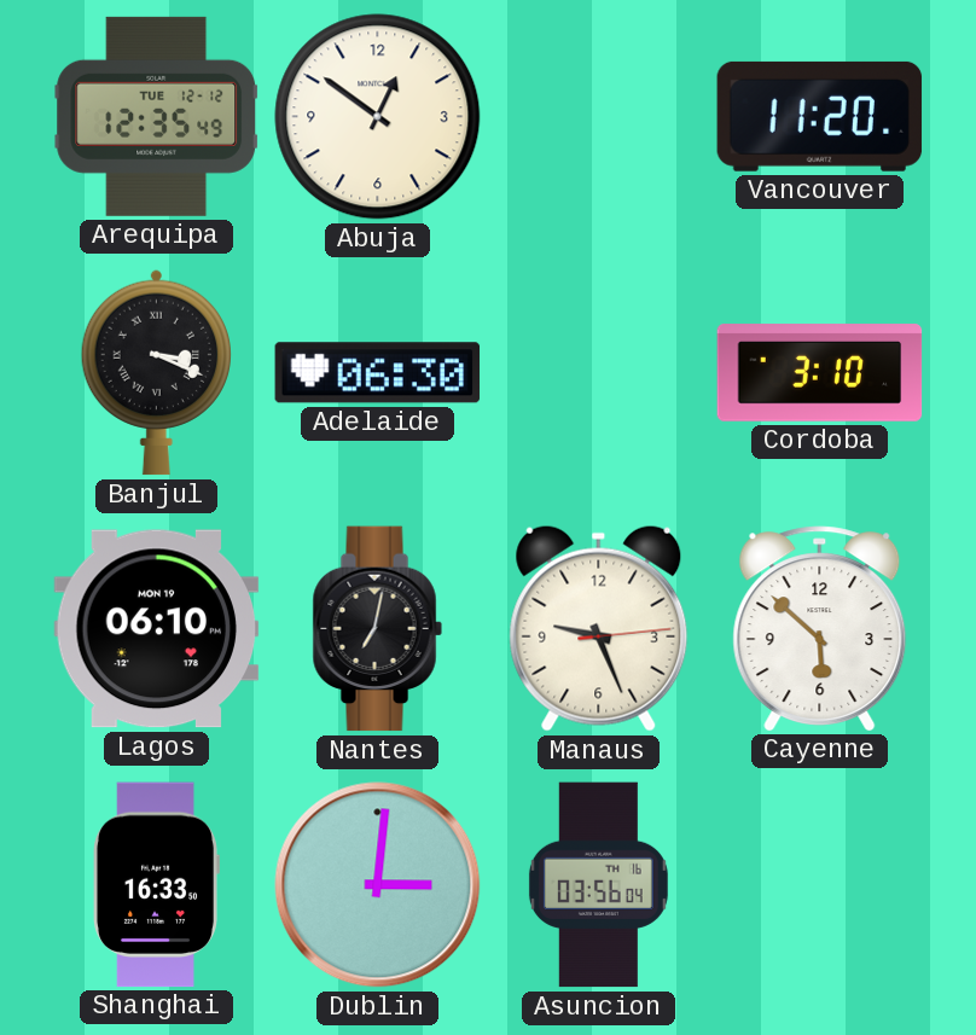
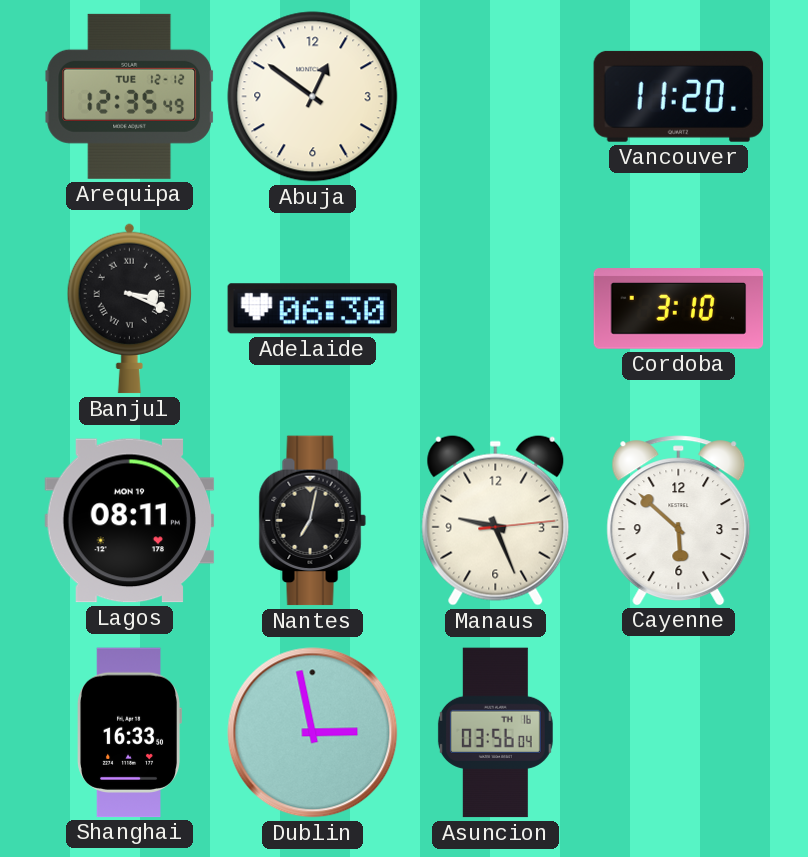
Lagos: 06:10 -> 08:11 (130, 521)
Dublin: 3:01 -> 2:58 (313, 733)
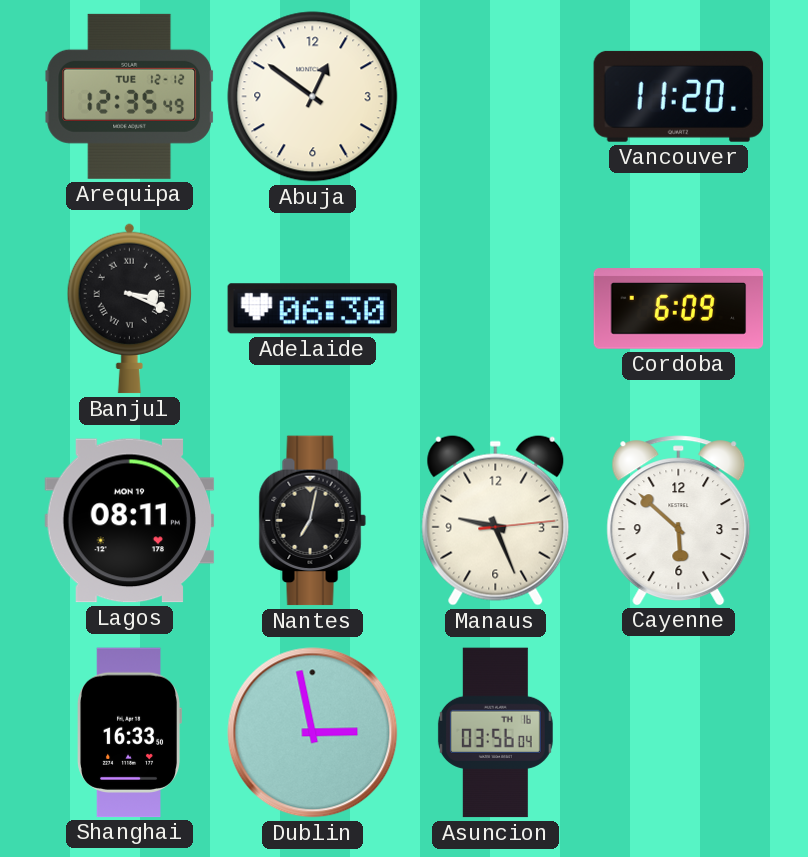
Cordoba: 3:10 -> 6:09 (679, 309)
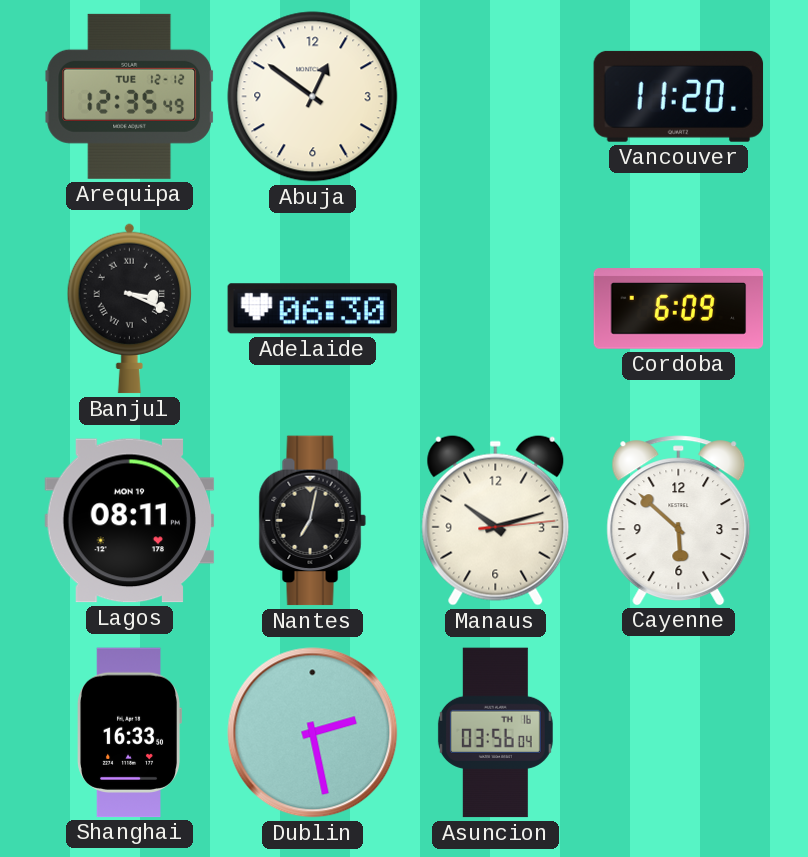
Manaus: 9:26 -> 10:12 (496, 520)
Dublin: 2:58 -> 2:28 (313, 733)
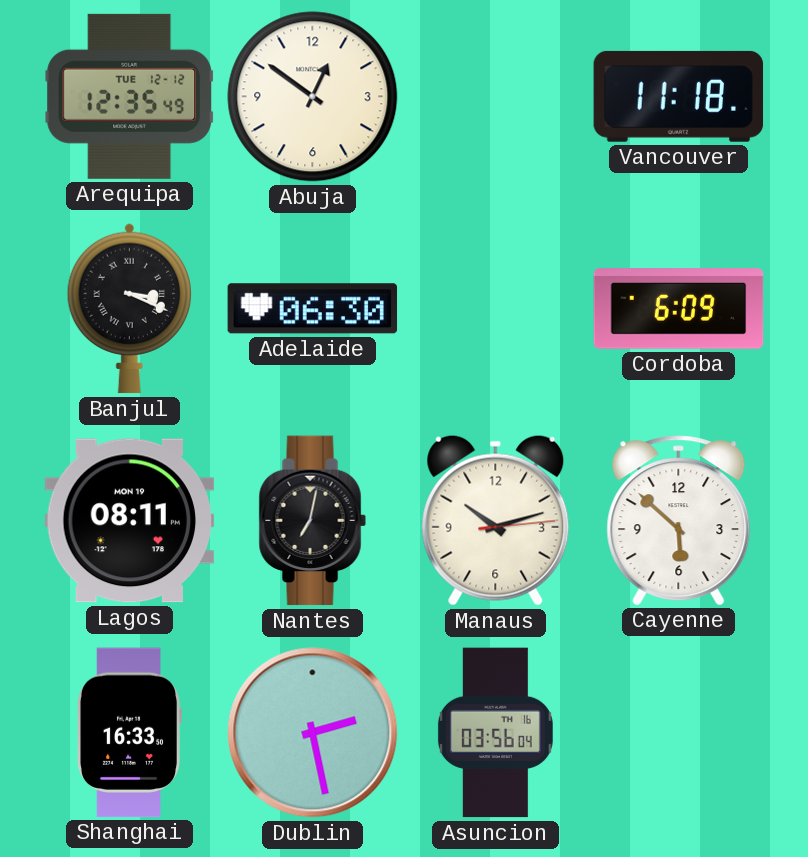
Vancouver: 11:20 -> 11:18 (679, 96)
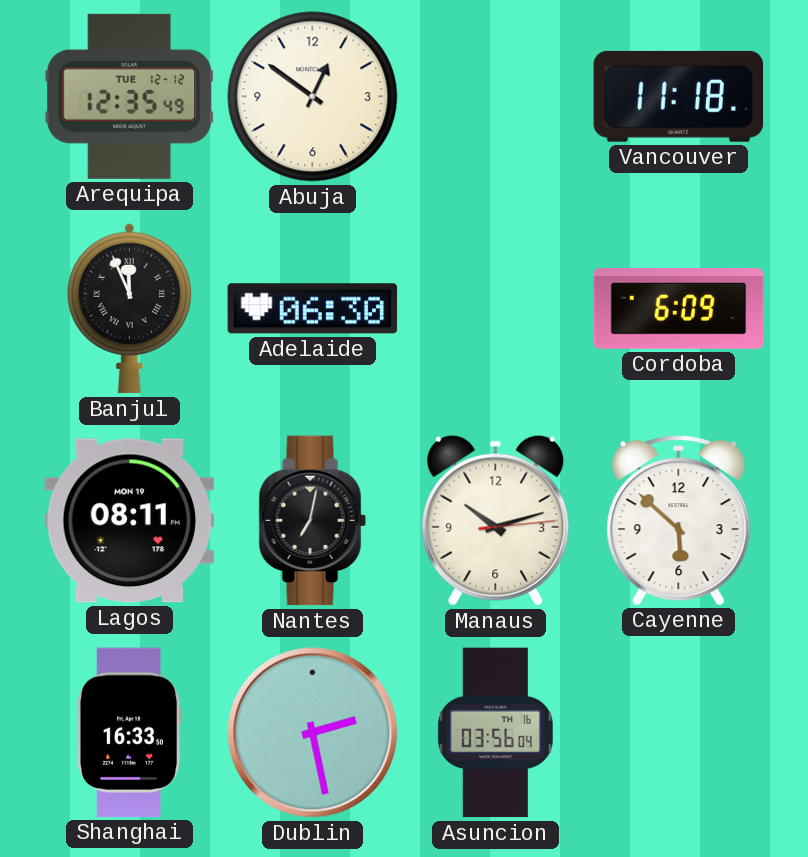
Banjul: 3:19 -> 11:56 (129, 309)
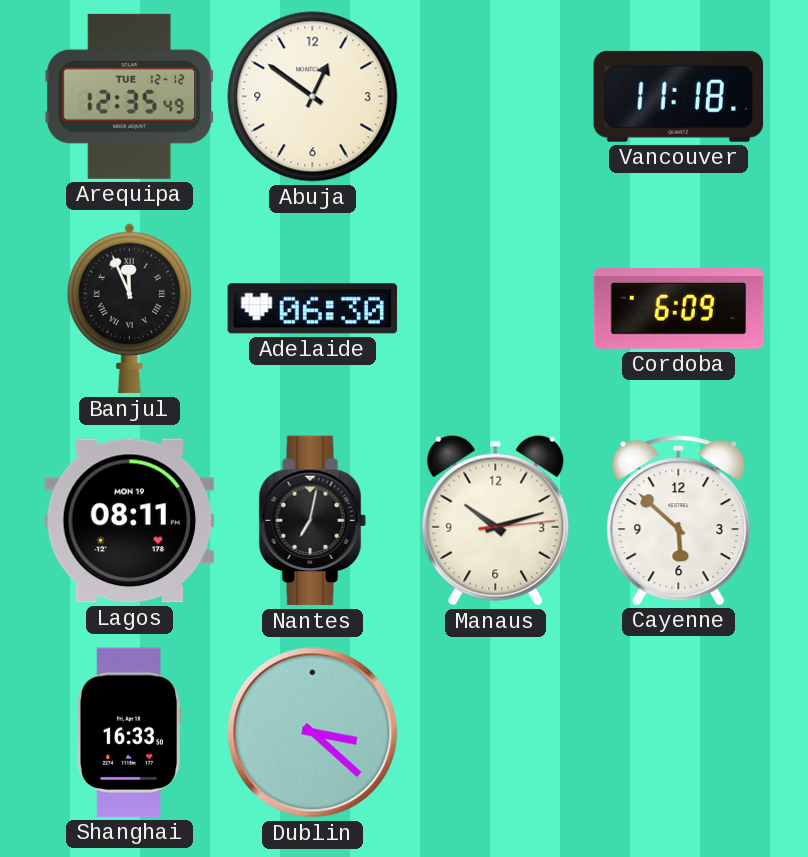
Dublin: 2:28 -> 3:22 (313, 733)
Asuncion: 03:56 -> none (495, 733)
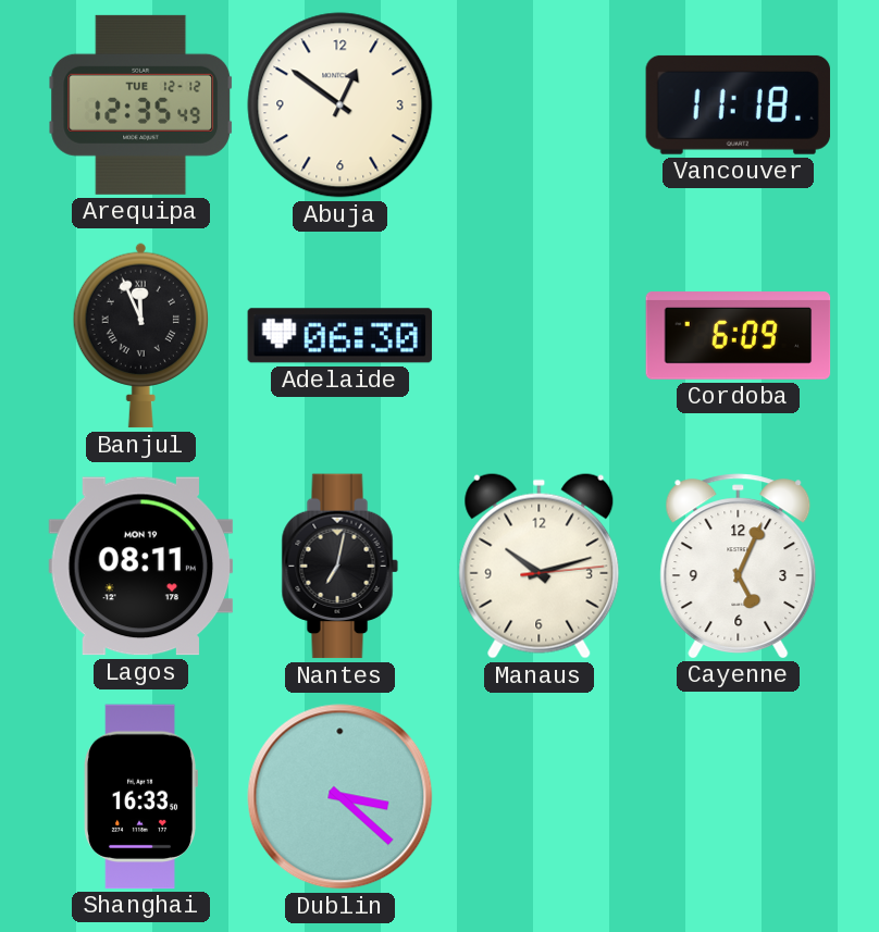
Cayenne: 5:52 -> 5:04 (739, 566)
